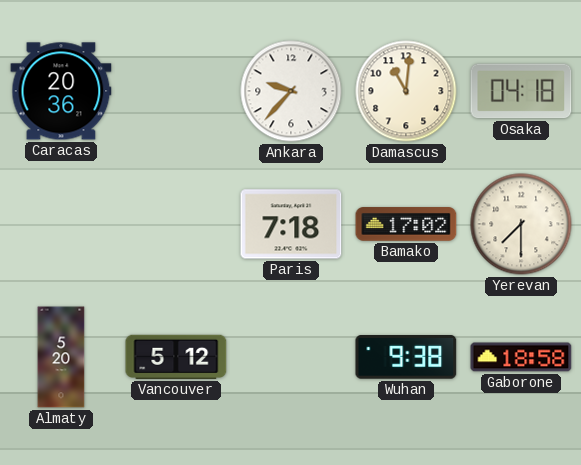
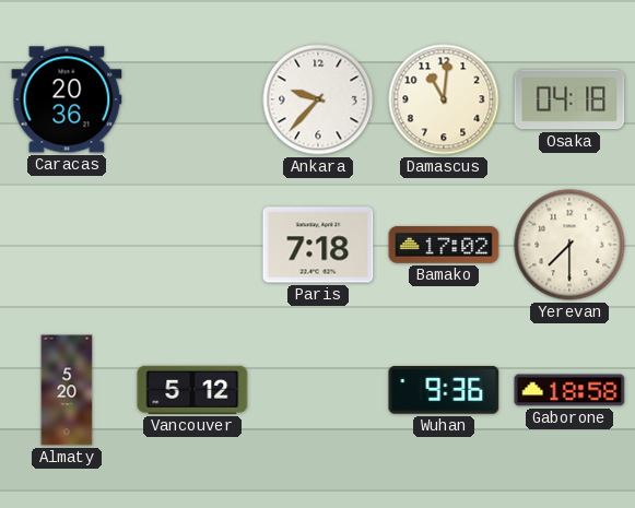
Wuhan: 9:38 -> 9:36 (444, 390)
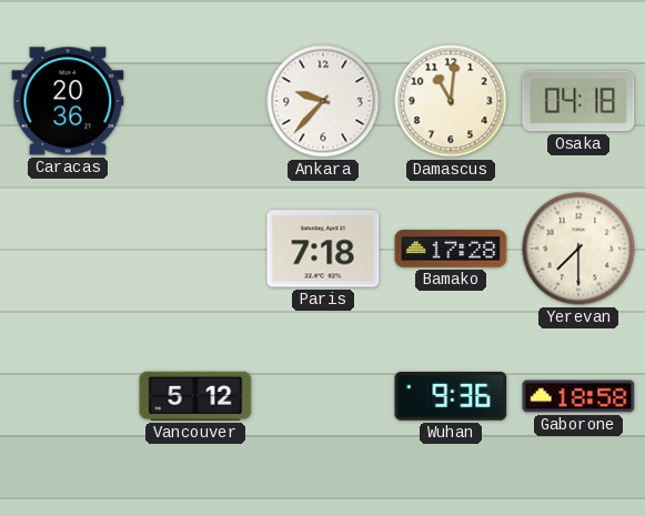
Bamako: 17:02 -> 17:28 (451, 249)
Almaty: 5:20 -> none (67, 390)
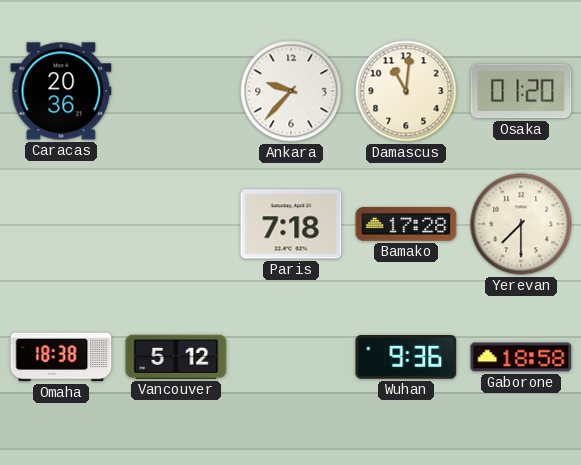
Osaka: 04:18 -> 01:20 (521, 91)
Omaha: none -> 18:38 (61, 357)
